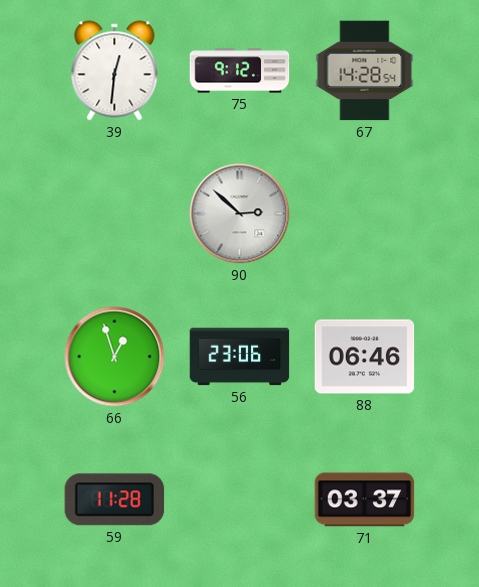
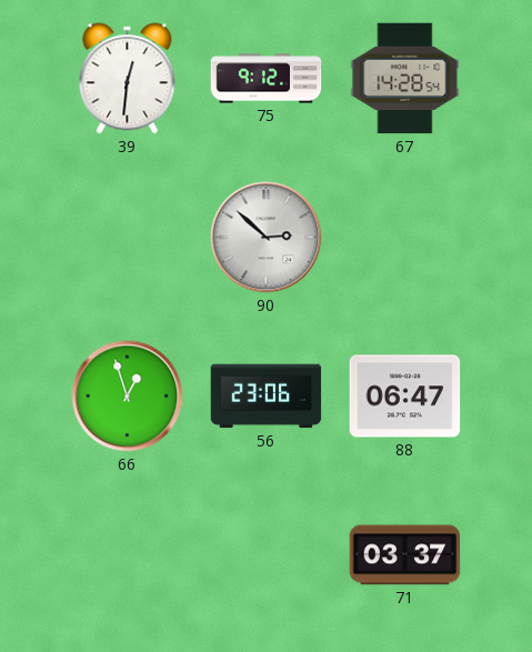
88: 06:46 -> 06:47 (405, 397)
59: 11:28 -> none (115, 500)
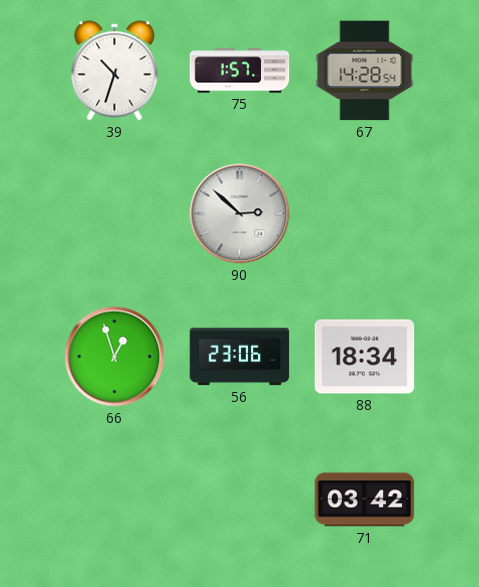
39: 12:31 -> 10:33 (115, 71)
75: 9:12 -> 1:57 (240, 71)
88: 06:47 -> 18:34 (365, 357)
71: 03:37 -> 03:42 (365, 500)
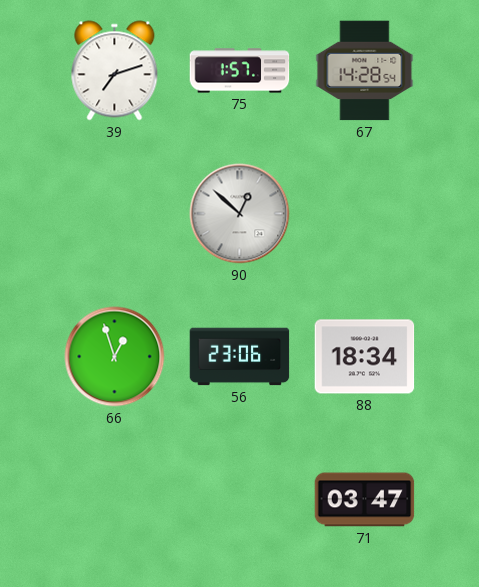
39: 10:33 -> 7:12 (115, 71)
90: 2:52 -> 12:52 (240, 214)
71: 03:42 -> 03:47 (365, 500)
